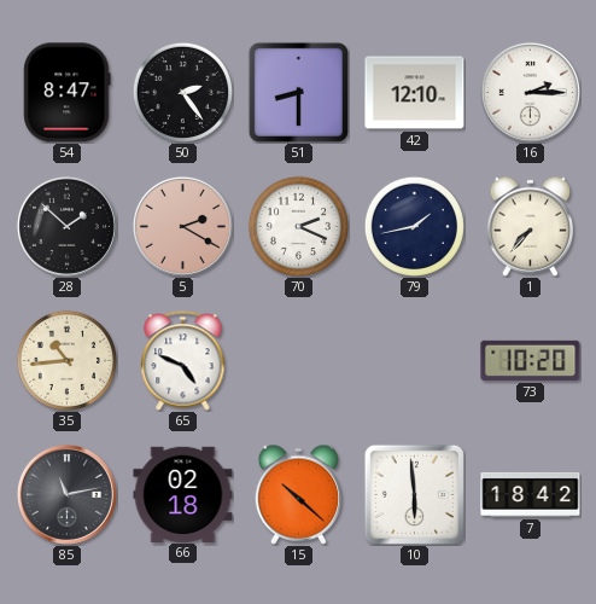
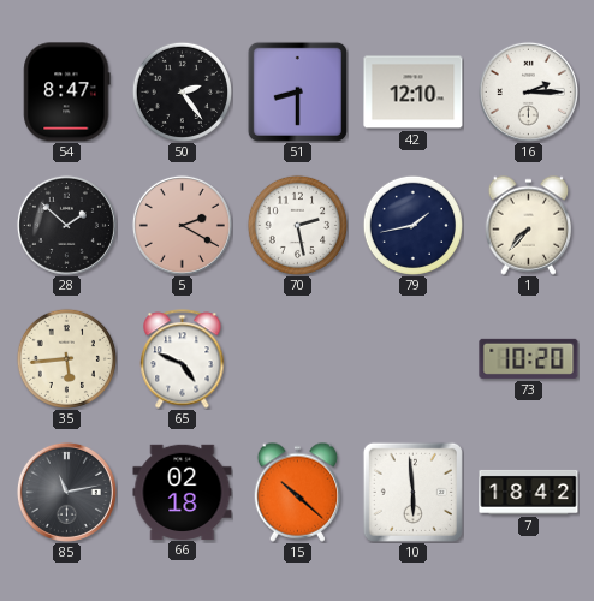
70: 2:19 -> 2:28 (297, 225)
35: 10:44 -> 5:44 (66, 358)
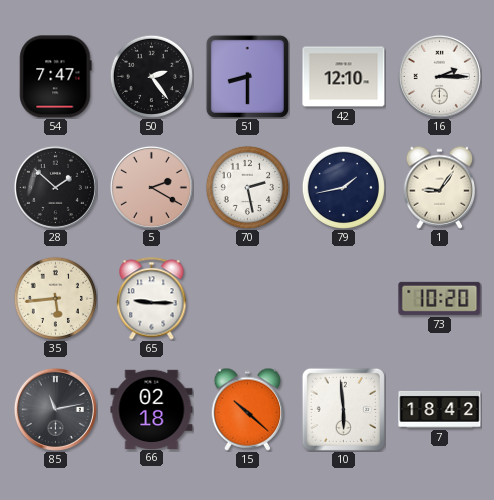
54: 8:47 -> 7:47 (56, 77)
1: 7:37 -> 9:06 (440, 187)
65: 4:49 -> 9:15 (152, 299)
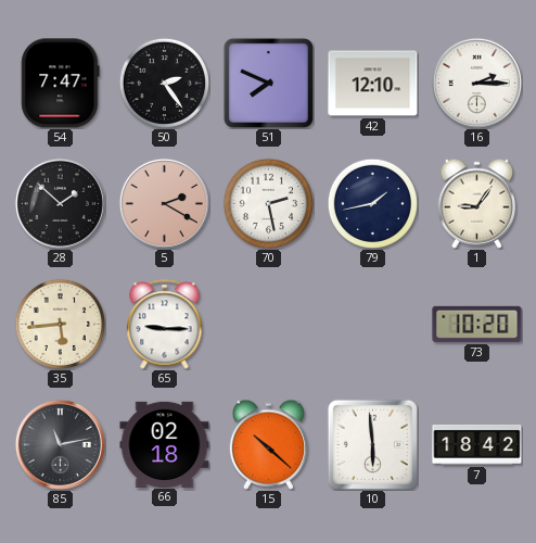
51: 8:30 -> 7:49 (268, 83)
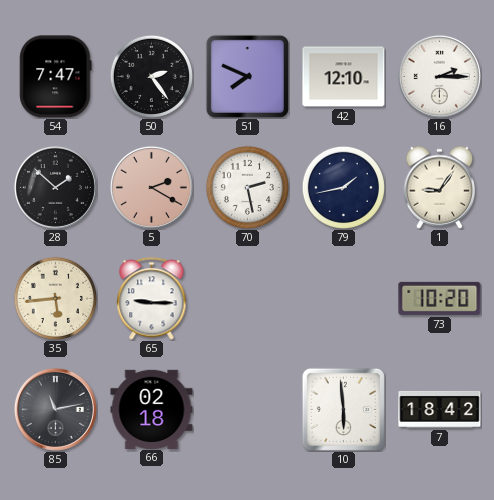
15: 10:22 -> none (269, 444)
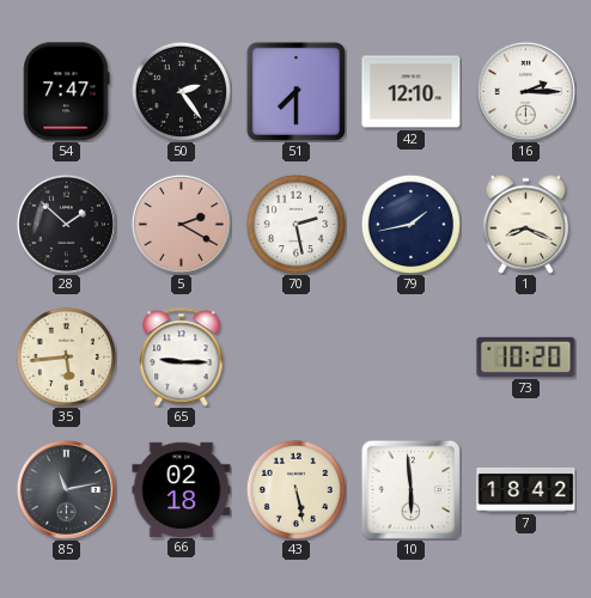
51: 7:49 -> 7:30 (295, 91)
1: 9:06 -> 8:19 (526, 224)
43: none -> 5:28 (295, 489)
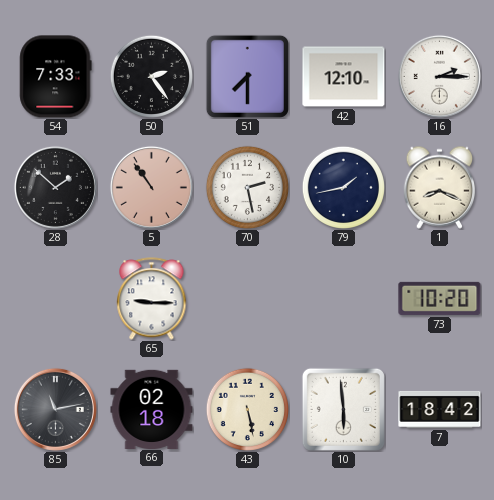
54: 7:47 -> 7:33 (56, 77)
5: 2:20 -> 10:54 (151, 187)
35: 5:44 -> none (66, 356)
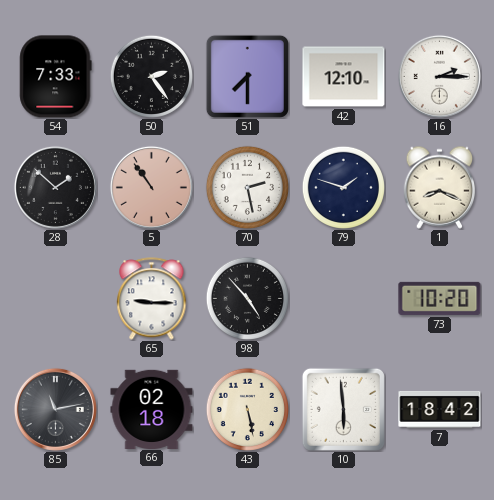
79: 1:43 -> 1:48 (343, 187)
98: none -> 4:53 (247, 298)
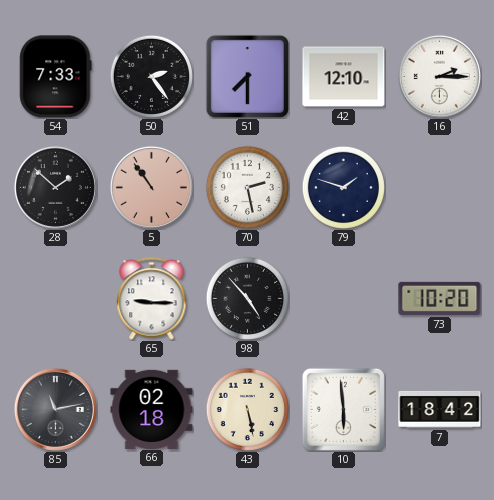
1: 8:19 -> none (440, 187)
